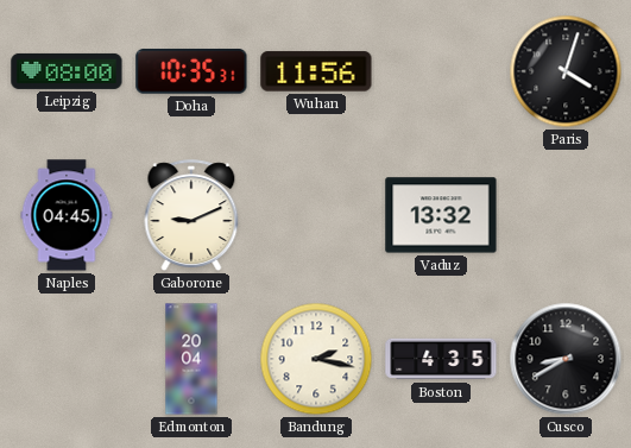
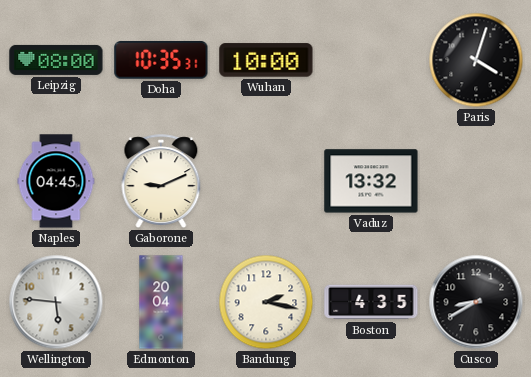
Wuhan: 11:56 -> 10:00 (266, 60)
Wellington: none -> 5:46 (56, 302)
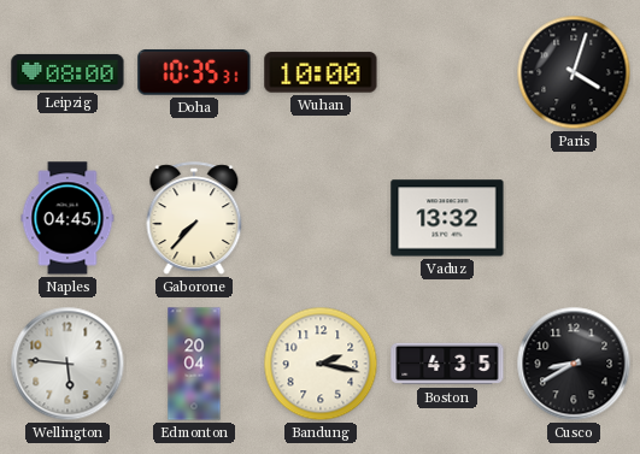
Gaborone: 9:11 -> 7:37 (194, 218)
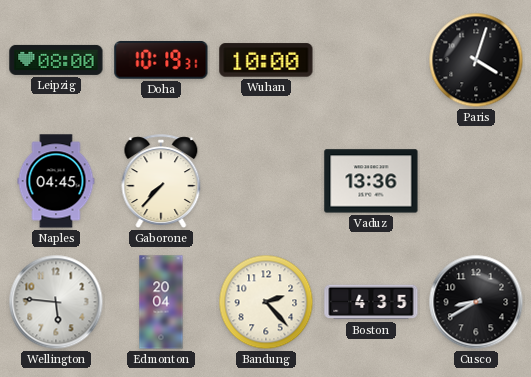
Doha: 10:35 -> 10:19 (161, 60)
Vaduz: 13:32 -> 13:36 (371, 181)
Bandung: 2:17 -> 2:23 (266, 302)
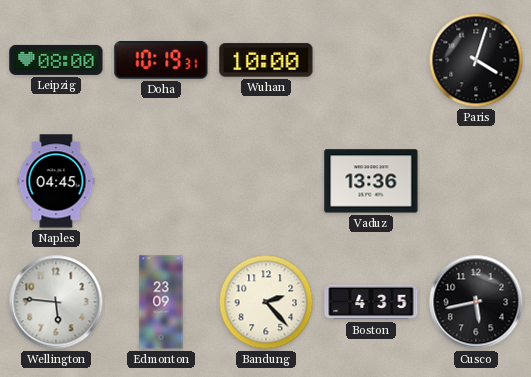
Gaborone: 7:37 -> none (161, 181)
Edmonton: 20:04 -> 23:09 (161, 302)
Cusco: 8:40 -> 5:43 (476, 302)
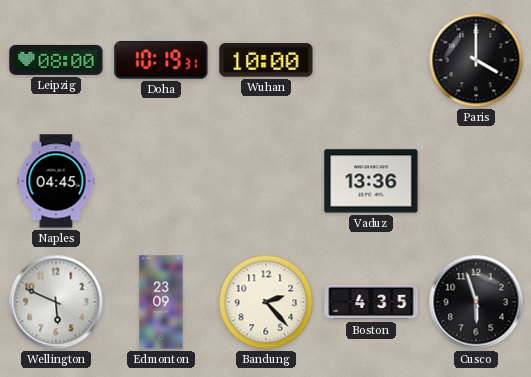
Paris: 4:03 -> 4:00 (476, 60)
Wellington: 5:46 -> 5:49 (56, 302)
Cusco: 5:43 -> 5:57 (476, 302)
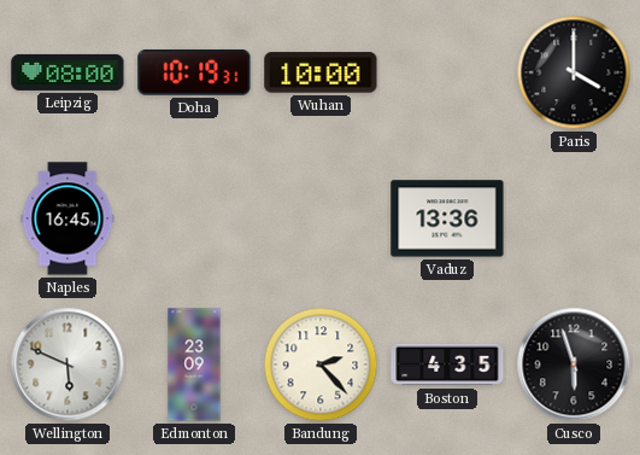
Naples: 04:45 -> 16:45 (67, 218)
